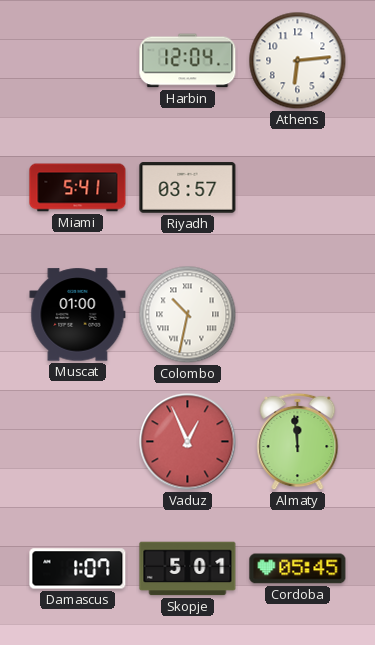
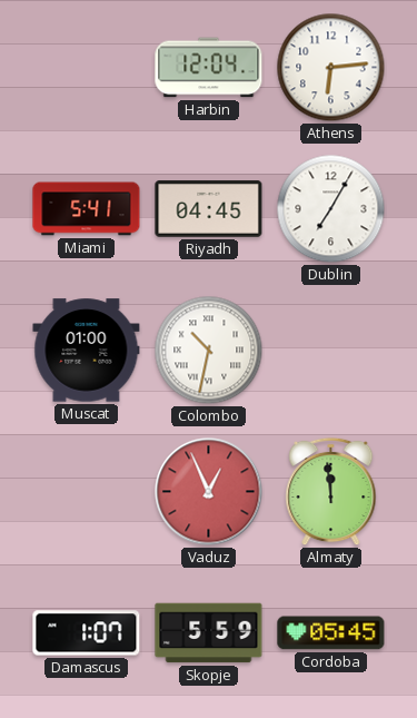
Riyadh: 03:57 -> 04:45 (209, 209)
Dublin: none -> 7:05 (331, 209)
Skopje: 5:01 -> 5:59 (209, 633)
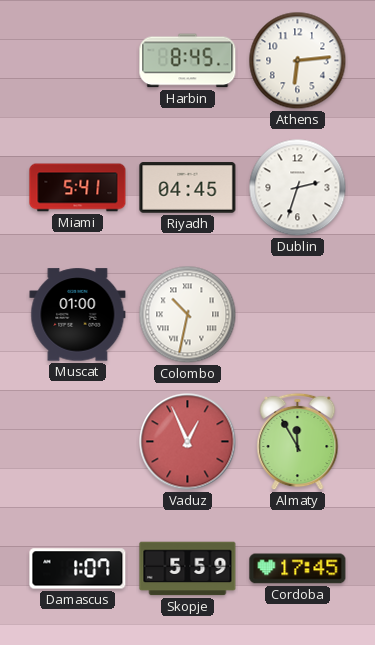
Harbin: 12:04 -> 8:45 (188, 61)
Dublin: 7:05 -> 2:33 (298, 188)
Almaty: 11:59 -> 11:55 (298, 442)
Cordoba: 05:45 -> 17:45 (298, 569)
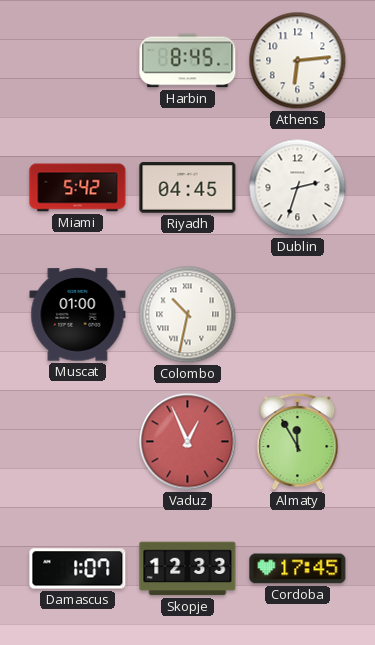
Miami: 5:41 -> 5:42 (78, 188)
Skopje: 5:59 -> 12:33 (188, 569)
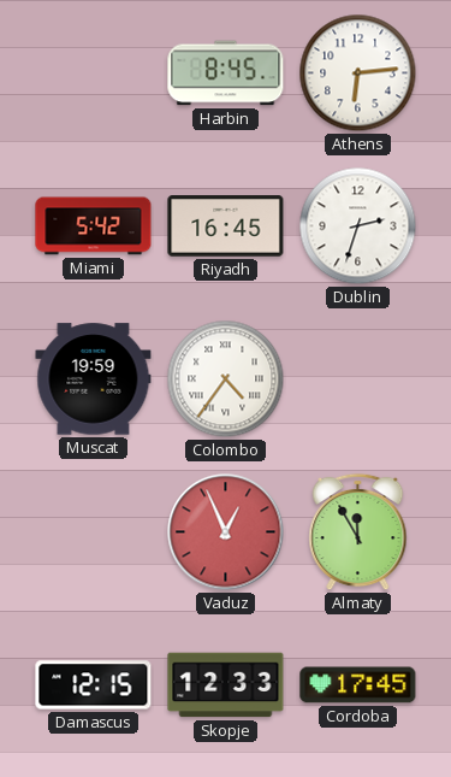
Riyadh: 04:45 -> 16:45 (226, 226)
Muscat: 01:00 -> 19:59 (94, 379)
Colombo: 10:32 -> 4:36 (226, 379)
Damascus: 1:07 -> 12:15 (94, 685)
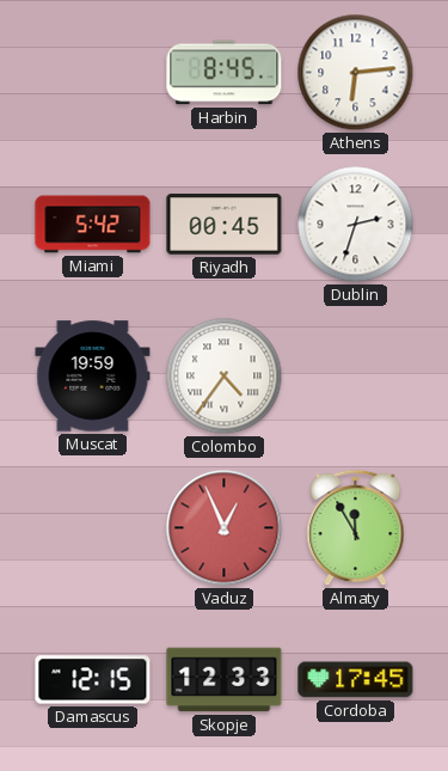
Riyadh: 16:45 -> 00:45 (225, 225)
